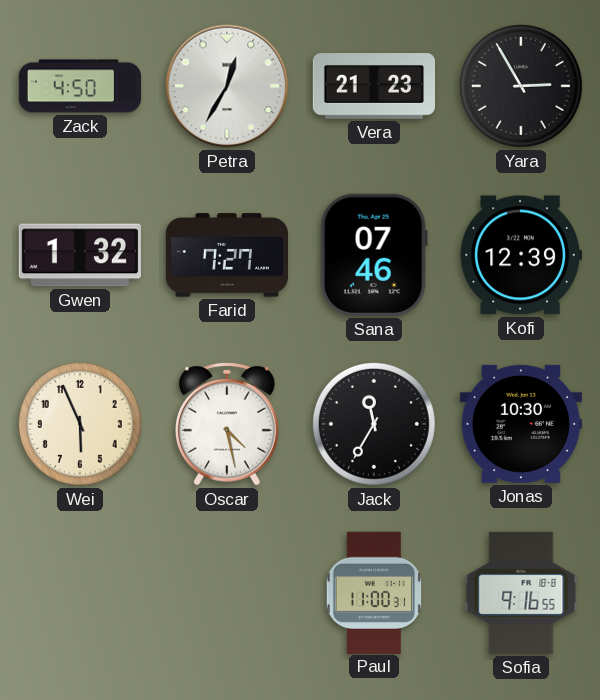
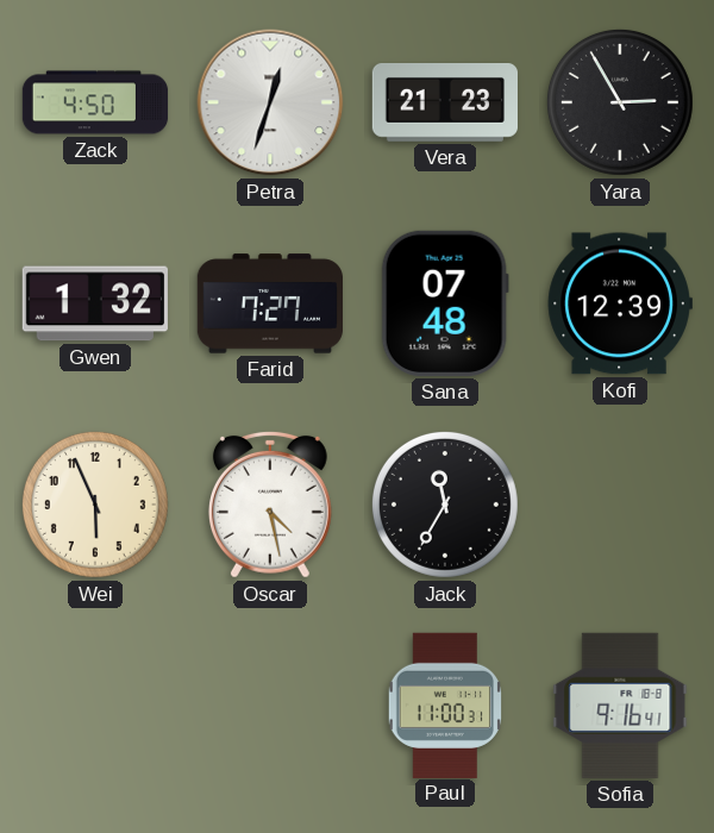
Petra: 12:35 -> 12:33 (270, 102)
Sana: 07:46 -> 07:48 (445, 303)
Jonas: 10:30 -> none (521, 424)
Sofia: 9:16:55 -> 9:16:41 (620, 706)
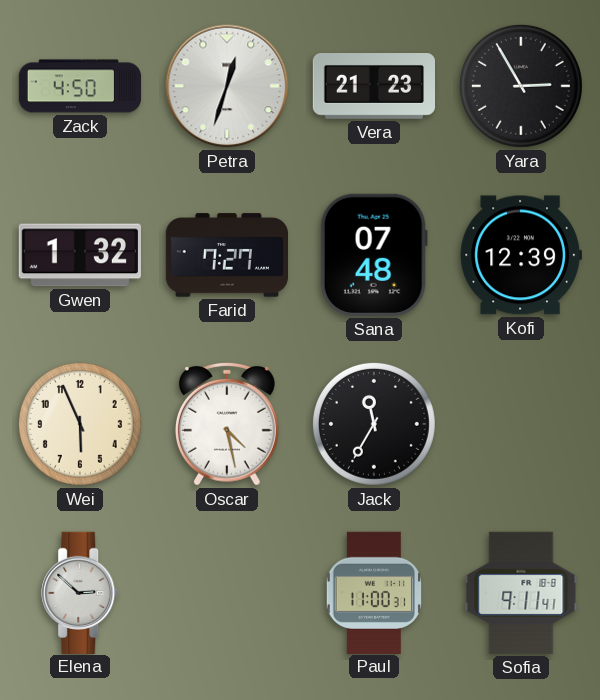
Elena: none -> 2:52 (81, 592)
Sofia: 9:16 -> 9:11 (521, 593)
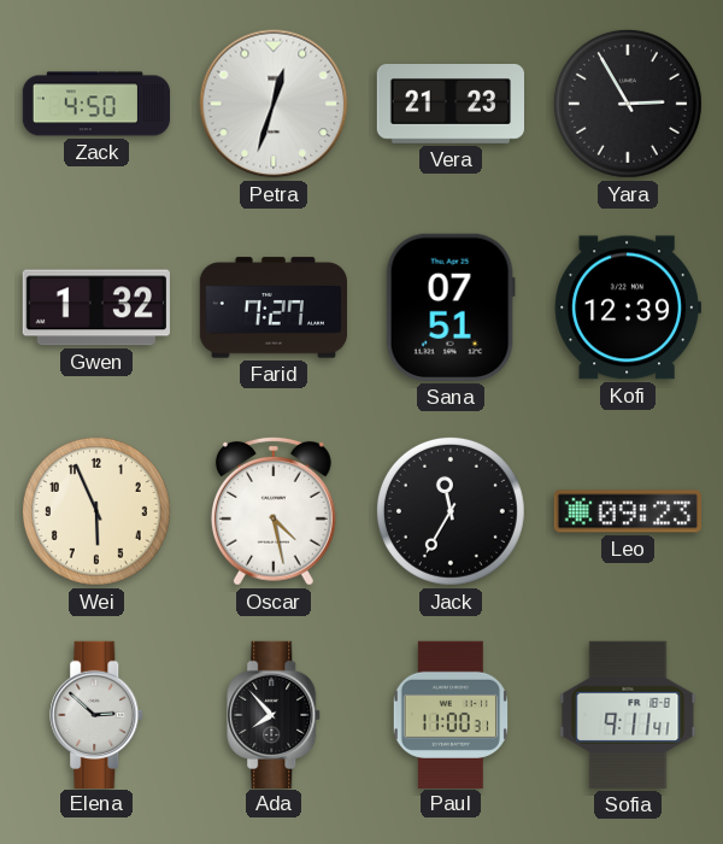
Sana: 07:48 -> 07:51 (451, 307)
Leo: none -> 09:23 (628, 511)
Ada: none -> 7:53 (275, 714)
